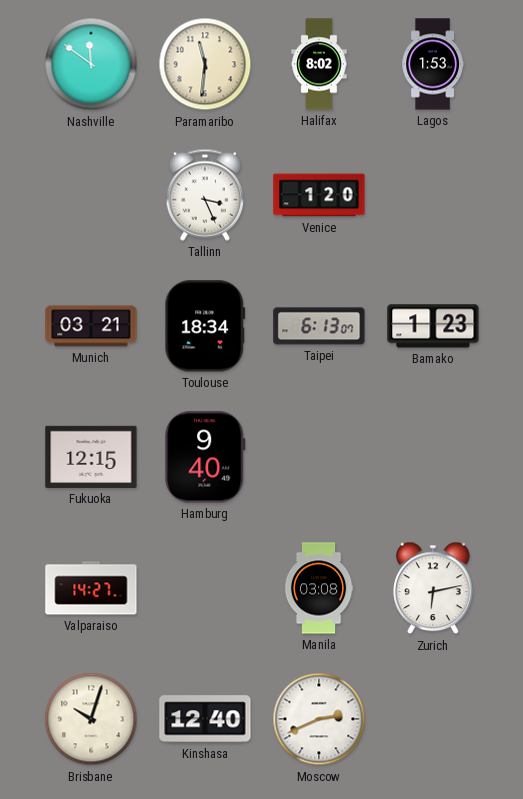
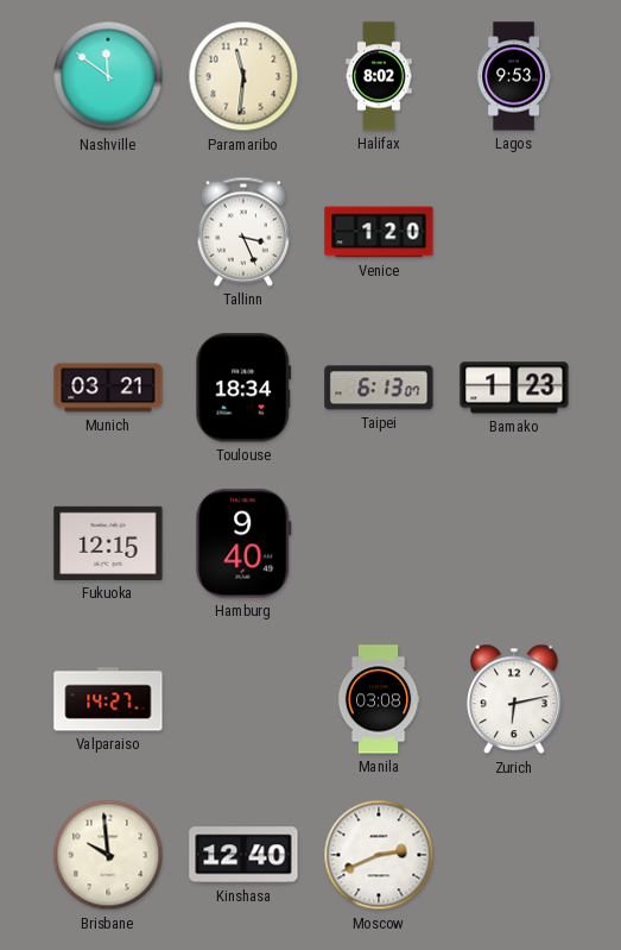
Lagos: 1:53 -> 9:53 (514, 76)
Brisbane: 10:03 -> 9:59 (108, 855)
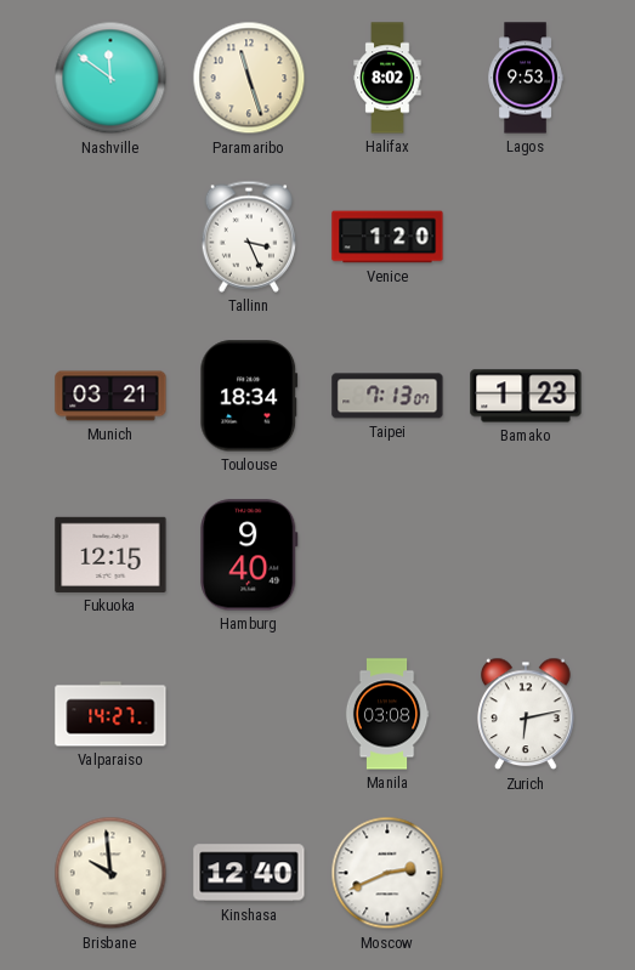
Paramaribo: 11:31 -> 11:27 (249, 78)
Taipei: 6:13 -> 7:13 (387, 396)
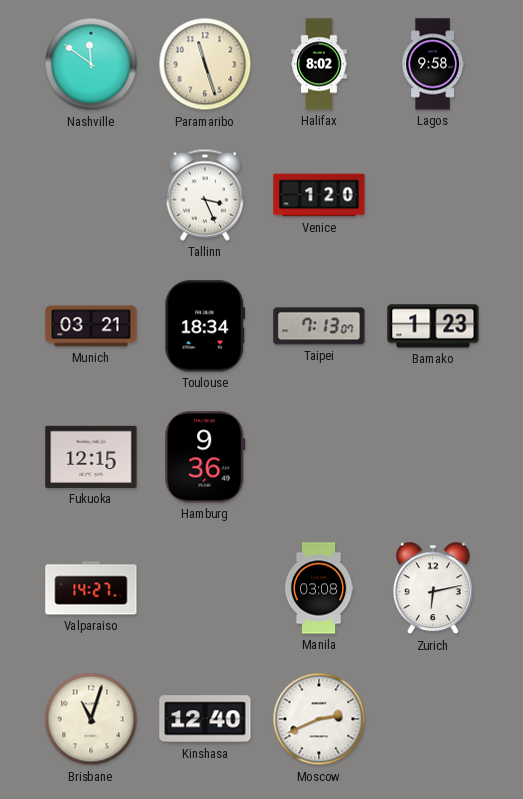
Lagos: 9:53 -> 9:58 (433, 64)
Hamburg: 9:40 -> 9:36 (205, 457)
Brisbane: 9:59 -> 11:03 (91, 719)
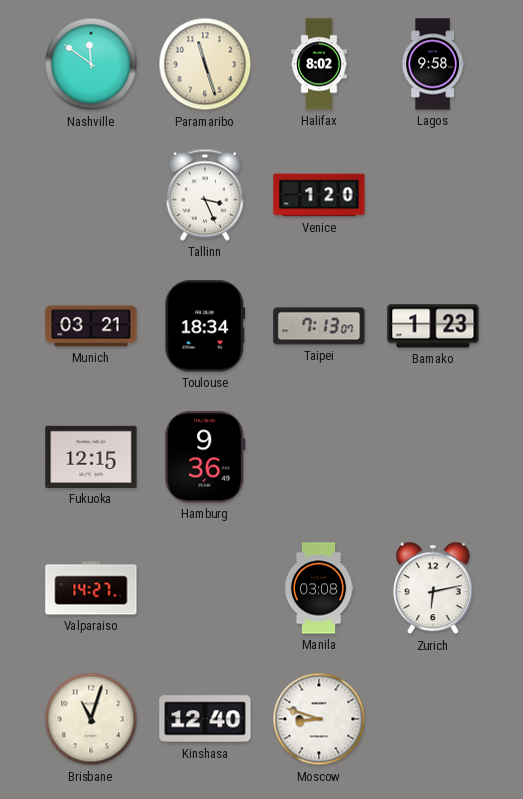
Moscow: 2:41 -> 8:48 (319, 719)
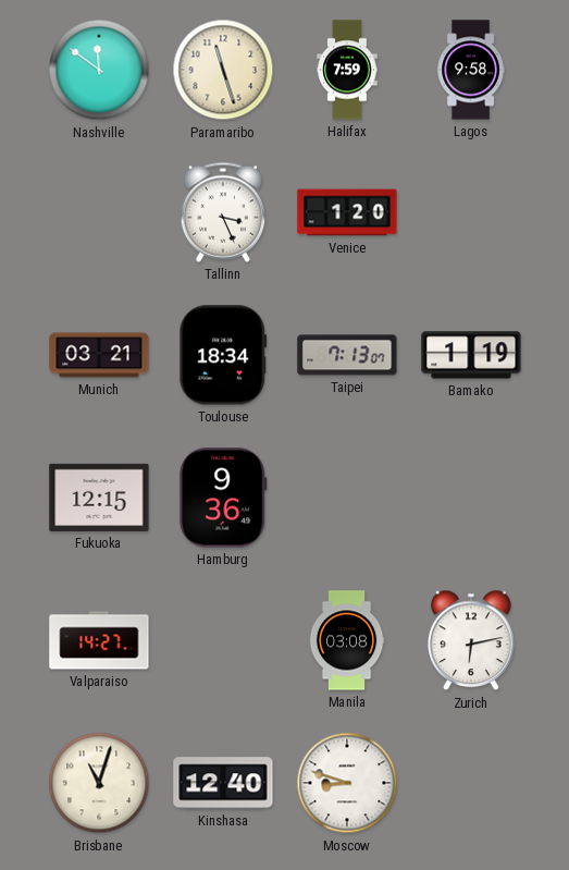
Halifax: 8:02 -> 7:59 (347, 70)
Bamako: 1:23 -> 1:19 (471, 355)
